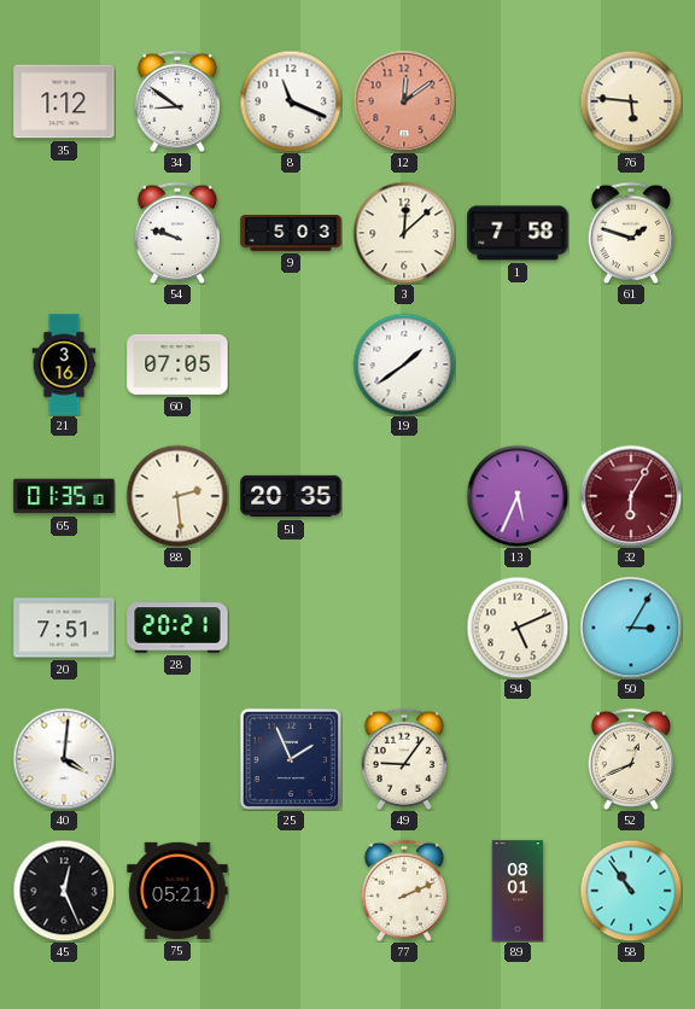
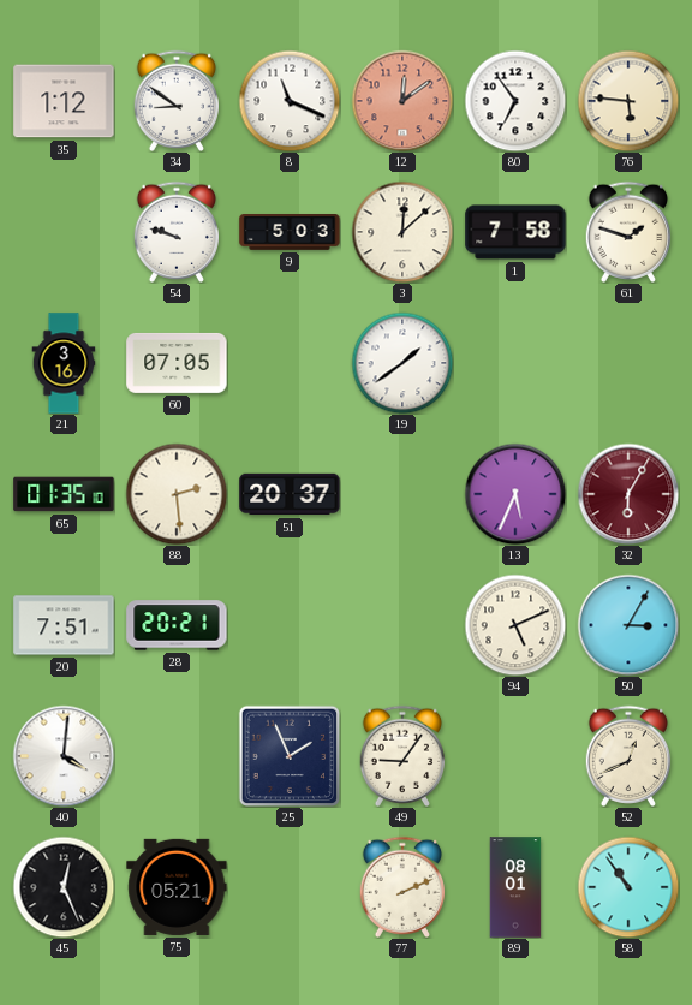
80: none -> 6:54 (515, 101)
51: 20:35 -> 20:37 (290, 494)
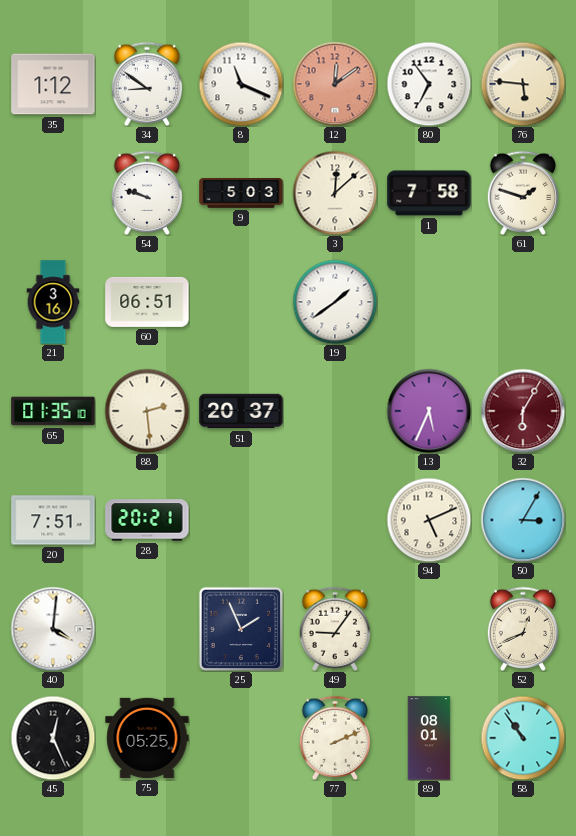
60: 07:05 -> 06:51 (147, 302)
75: 05:21 -> 05:25 (147, 738)
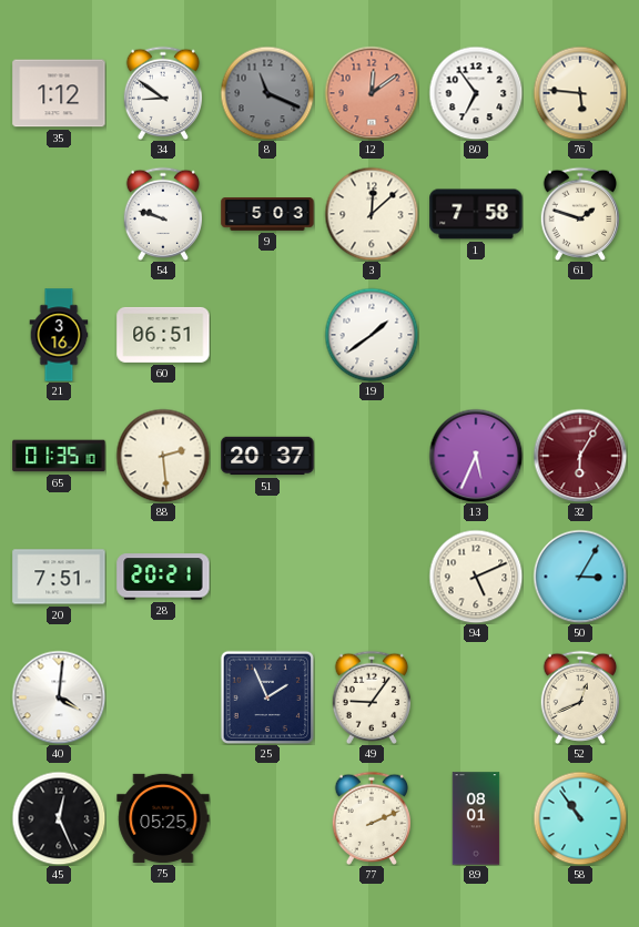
8 dial: white -> grey (267, 93)
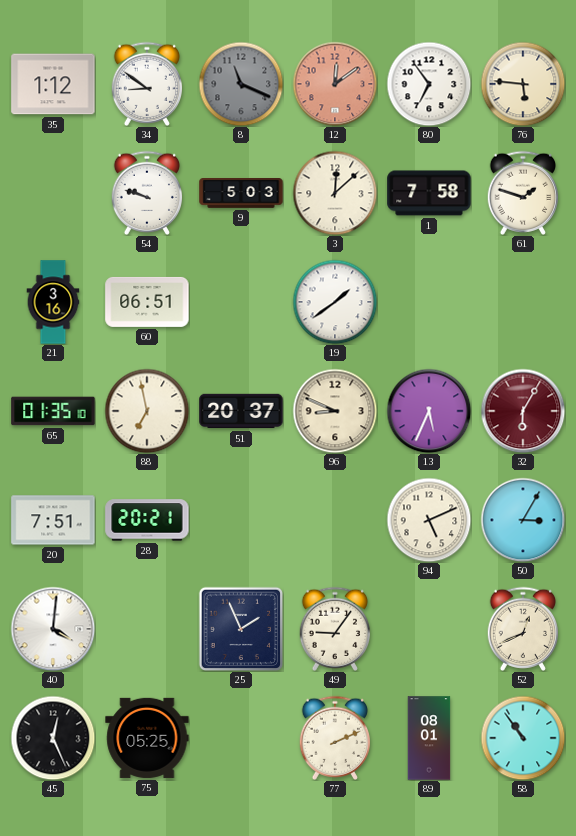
88: 2:29 -> 6:58 (147, 411)
96: none -> 8:49 (335, 411)
